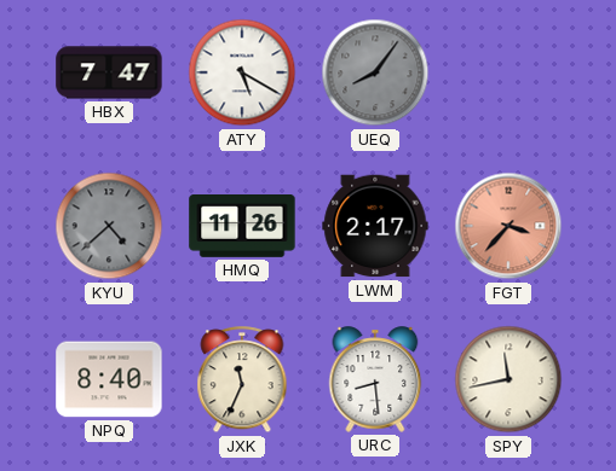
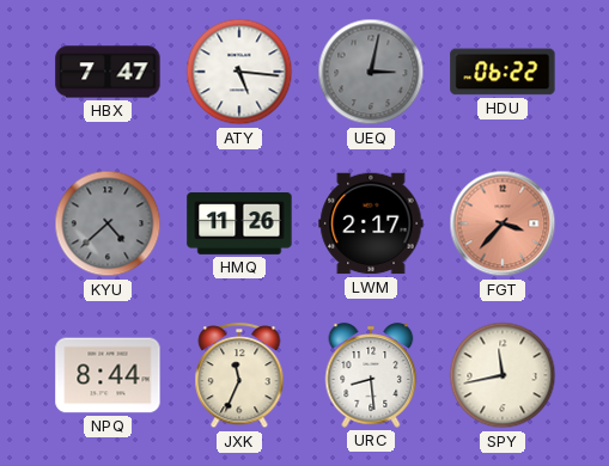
ATY: 5:20 -> 5:16 (239, 72)
UEQ: 8:06 -> 3:02 (371, 72)
HDU: none -> 06:22 (503, 72)
NPQ: 8:40 -> 8:44 (108, 375)
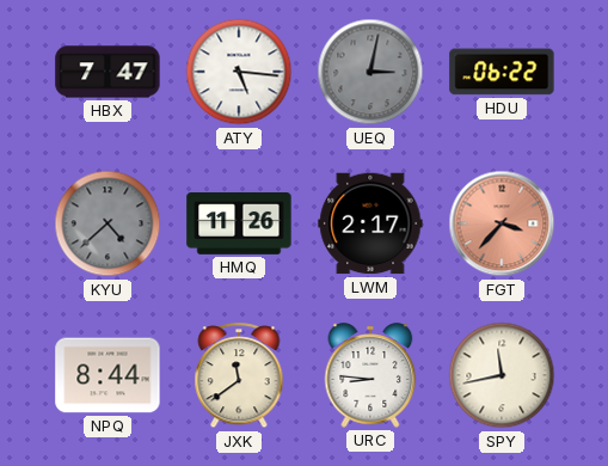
JXK: 11:34 -> 11:39 (239, 376)
URC: 8:29 -> 8:46 (370, 375)
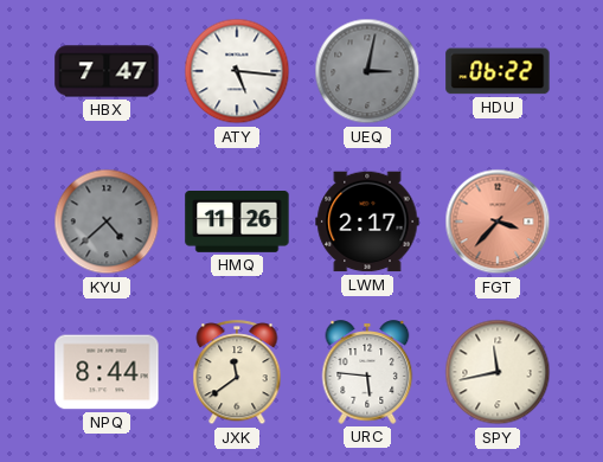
URC: 8:46 -> 5:46 (367, 372)
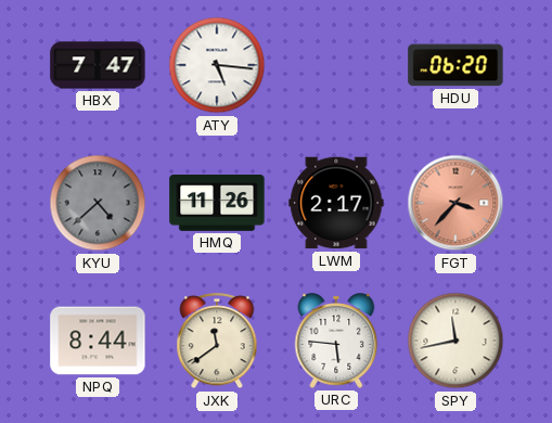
UEQ: 3:02 -> none (367, 71)
HDU: 06:22 -> 06:20 (455, 65)
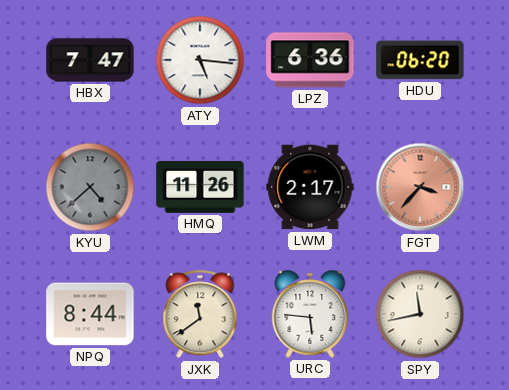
LPZ: none -> 6:36 (310, 60)
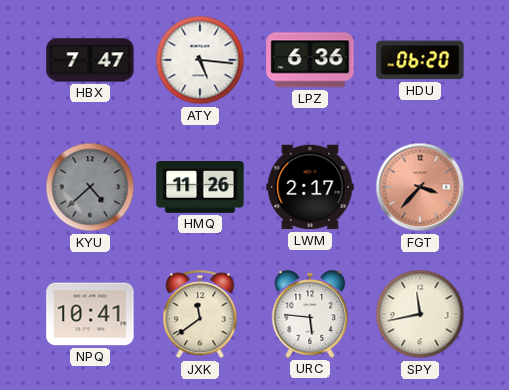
NPQ: 8:44 -> 10:41 (90, 314)
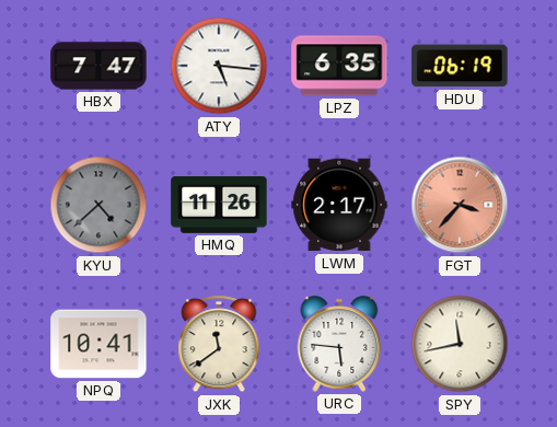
LPZ: 6:36 -> 6:35 (339, 66)
HDU: 06:20 -> 06:19 (460, 66)
